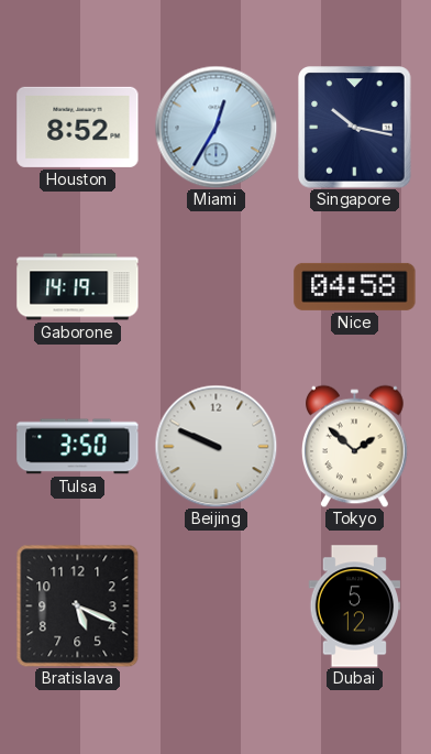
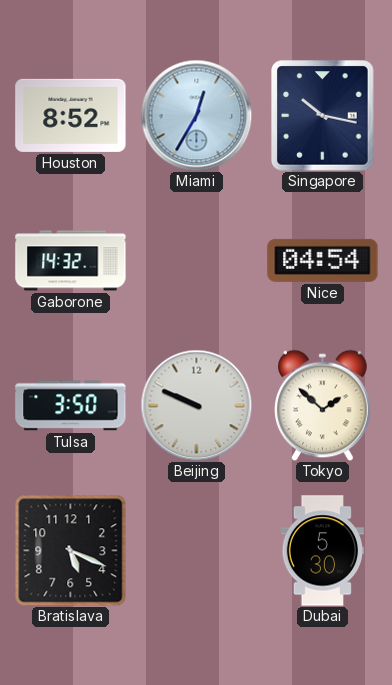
Gaborone: 14:19 -> 14:32 (71, 261)
Nice: 04:58 -> 04:54 (323, 260)
Dubai: 5:12 -> 5:30 (323, 551)
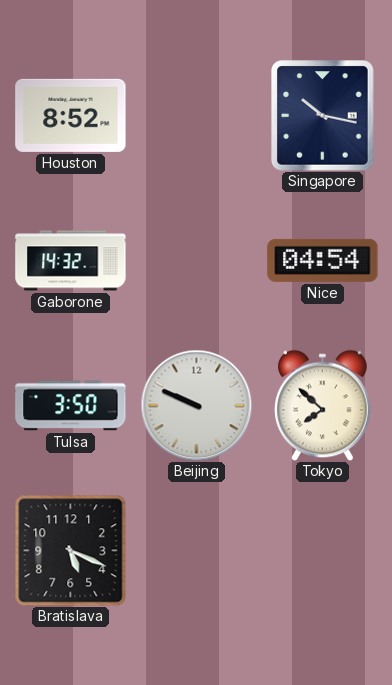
Miami: 12:35 -> none (196, 115)
Tokyo: 1:52 -> 7:52 (323, 405)
Dubai: 5:30 -> none (323, 551)
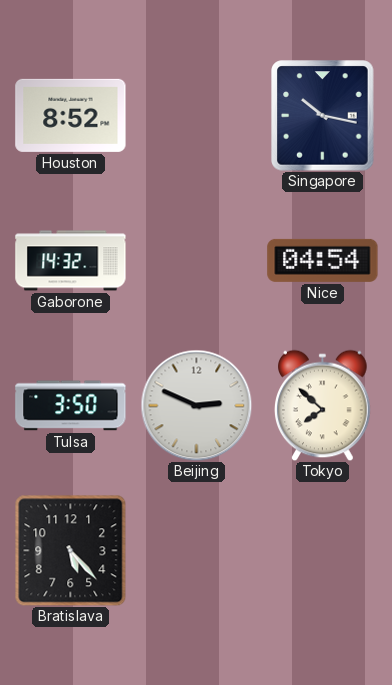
Beijing: 9:49 -> 2:49 (196, 405)
Bratislava: 5:19 -> 5:23 (70, 550)
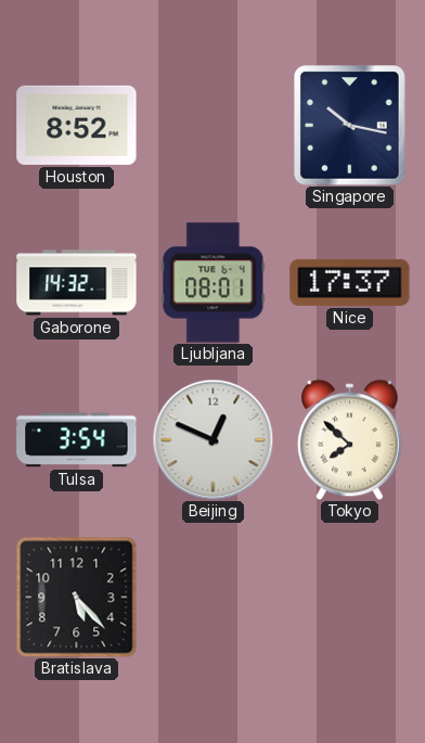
Ljubljana: none -> 08:01 (214, 283)
Nice: 04:54 -> 17:37 (350, 282)
Tulsa: 3:50 -> 3:54 (77, 440)
Beijing: 2:49 -> 12:49 (212, 439)
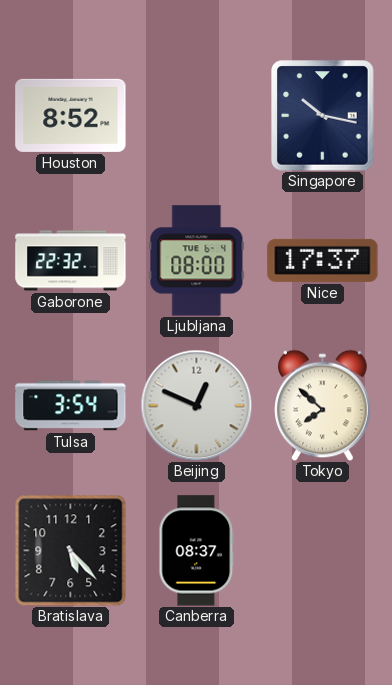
Gaborone: 14:32 -> 22:32 (71, 261)
Ljubljana: 08:01 -> 08:00 (197, 261)
Canberra: none -> 08:37 (197, 551)
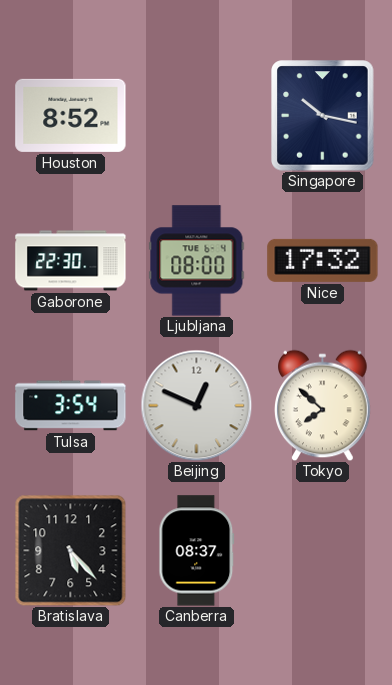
Gaborone: 22:32 -> 22:30 (71, 261)
Nice: 17:37 -> 17:32 (323, 260)
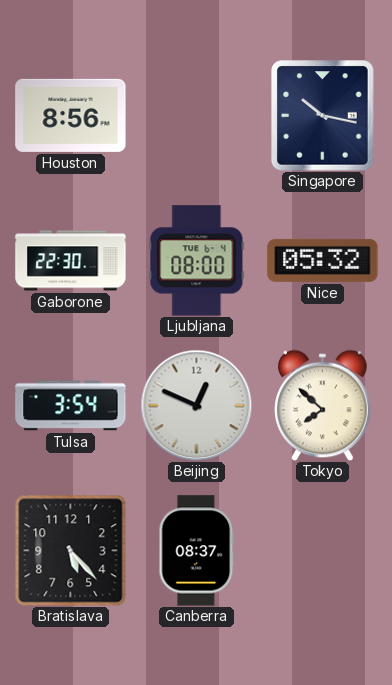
Houston: 8:52 -> 8:56 (71, 115)
Nice: 17:32 -> 05:32 (323, 260)
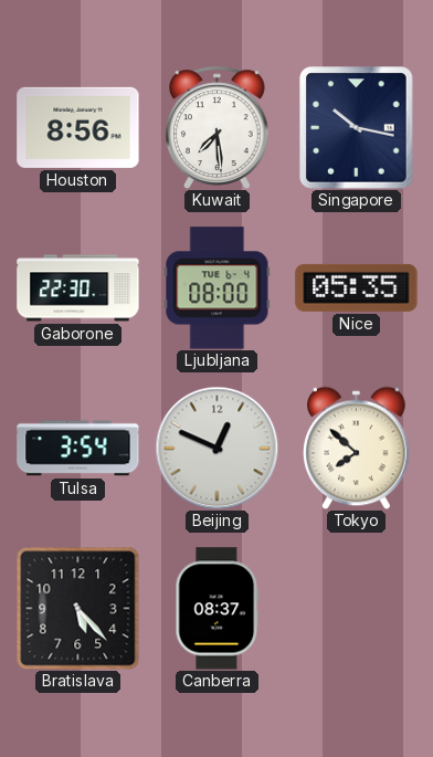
Kuwait: none -> 7:29 (218, 127)
Nice: 05:32 -> 05:35 (357, 287)
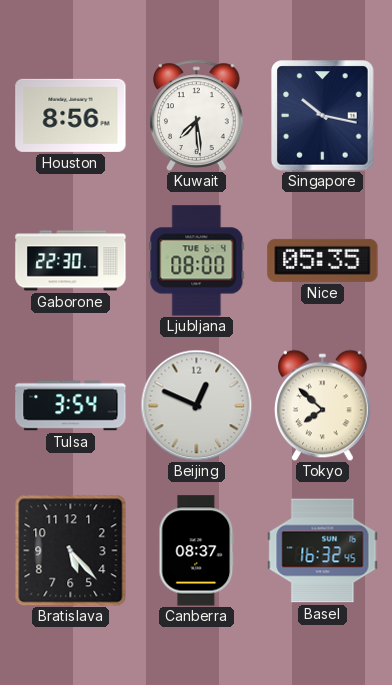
Basel: none -> 16:32 (323, 551)
